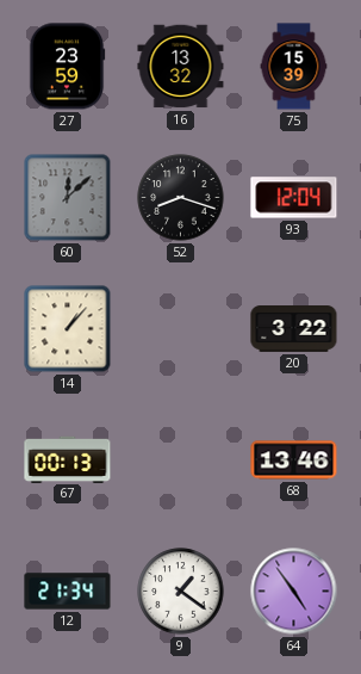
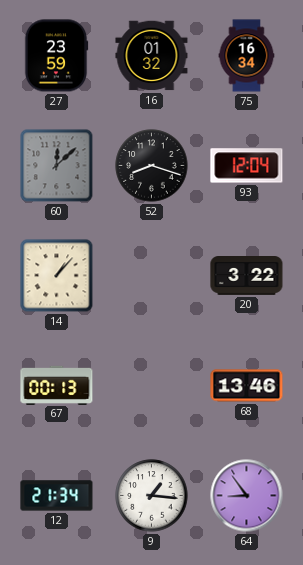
16: 13:32 -> 01:32 (152, 56)
75: 15:39 -> 16:34 (247, 56)
9: 1:21 -> 1:16 (152, 496)
64: 4:54 -> 8:54 (247, 496)
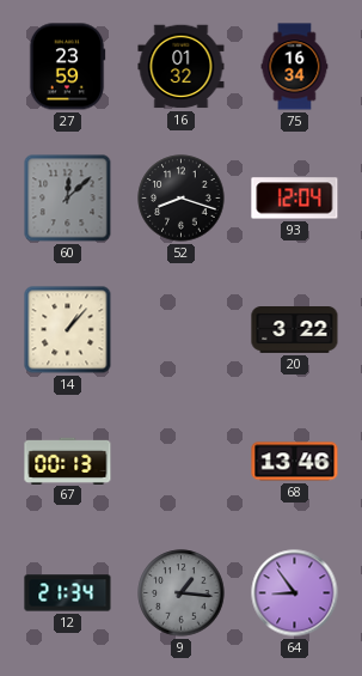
9 dial: white -> grey (182, 593)
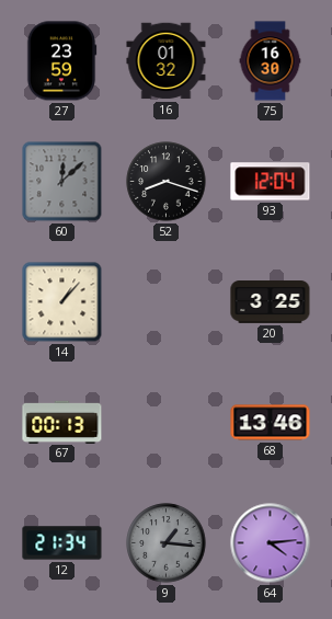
75: 16:34 -> 16:30 (271, 61)
20: 3:22 -> 3:25 (271, 302)
64: 8:54 -> 4:14 (271, 543)
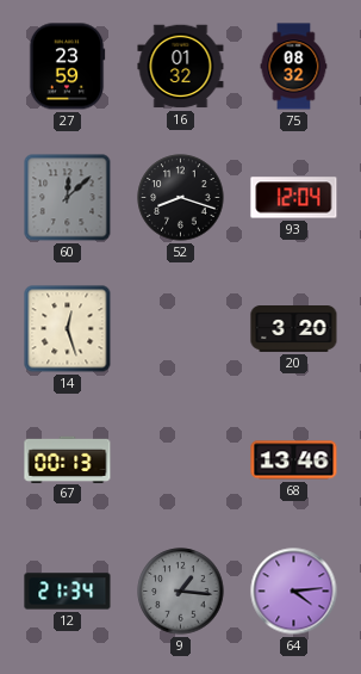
75: 16:30 -> 08:32 (294, 67)
14: 1:07 -> 12:27 (68, 329)
20: 3:25 -> 3:20 (294, 329)
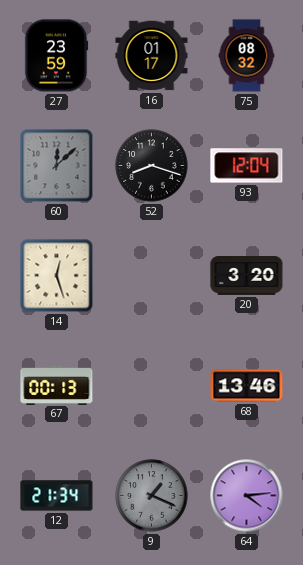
16: 01:32 -> 01:17 (152, 56)
9: 1:16 -> 1:19 (152, 496)
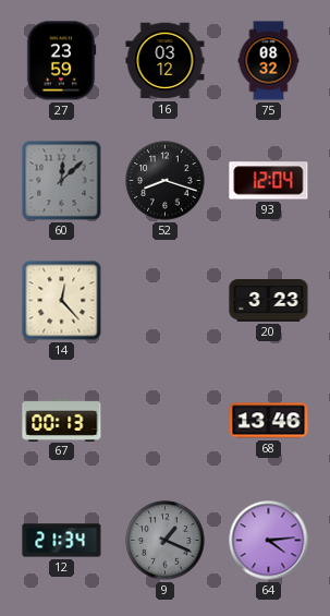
16: 01:17 -> 03:12 (166, 61)
14: 12:27 -> 12:23 (62, 301)
20: 3:20 -> 3:23 (269, 301)
